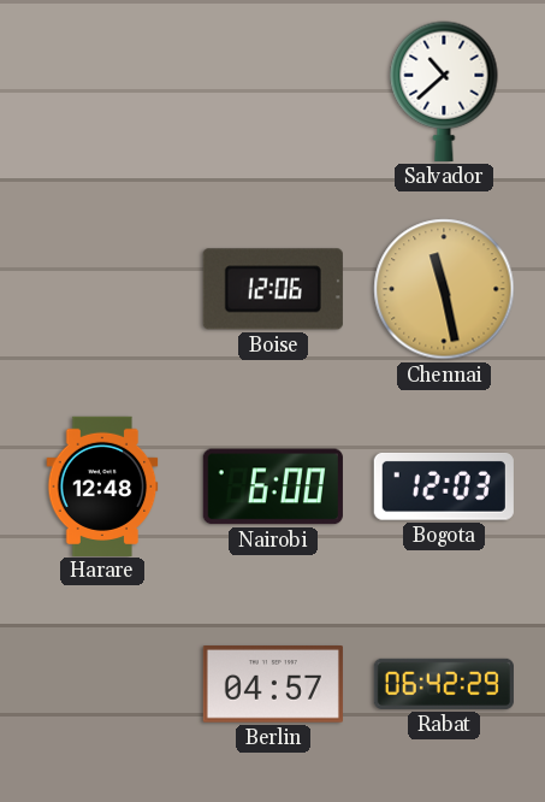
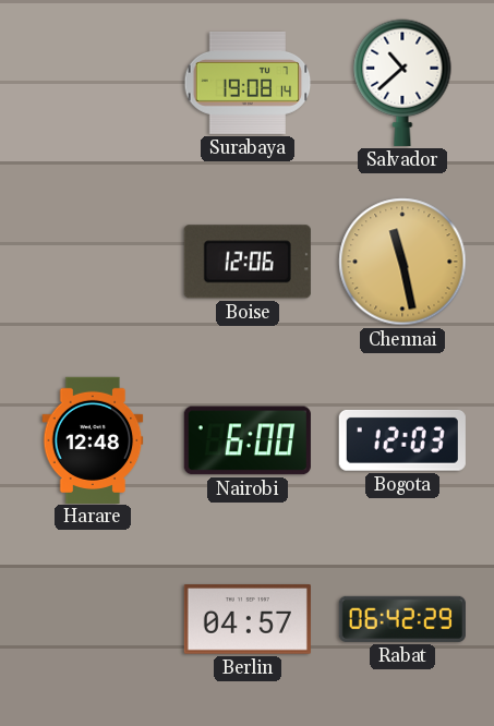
Surabaya: none -> 19:08 (248, 84)
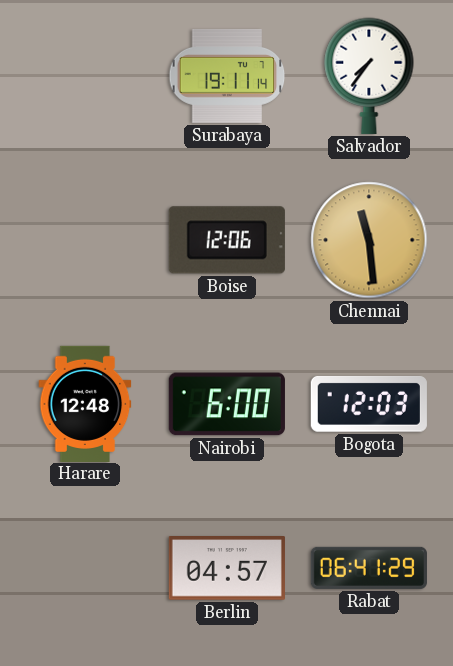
Surabaya: 19:08 -> 19:11 (227, 77)
Salvador: 10:38 -> 7:36 (369, 76)
Chennai: 11:28 -> 11:29 (369, 240)
Rabat: 06:42 -> 06:41 (369, 568)
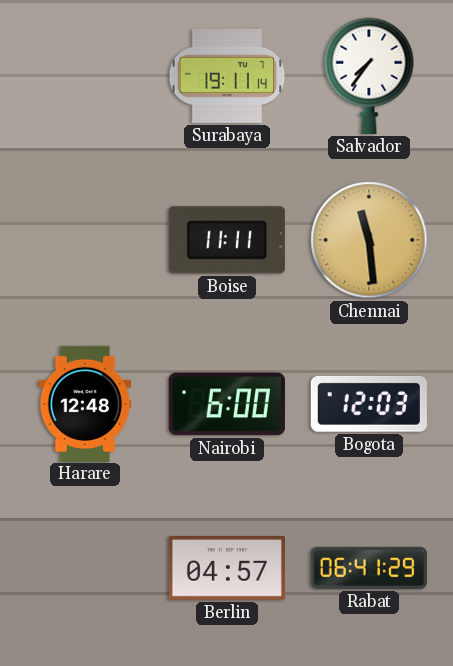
Boise: 12:06 -> 11:11 (227, 240)
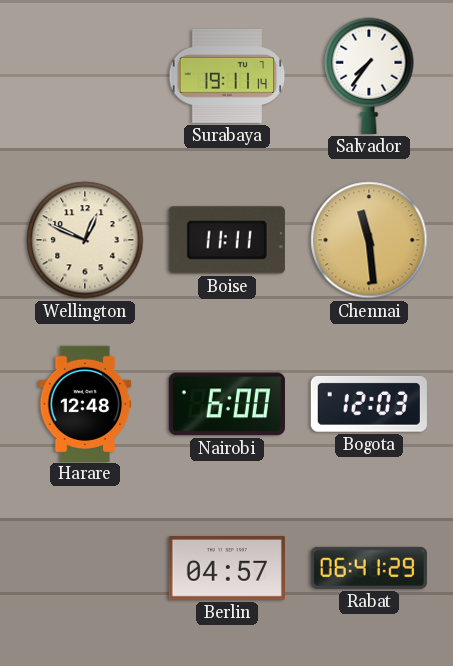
Wellington: none -> 12:49 (85, 240)
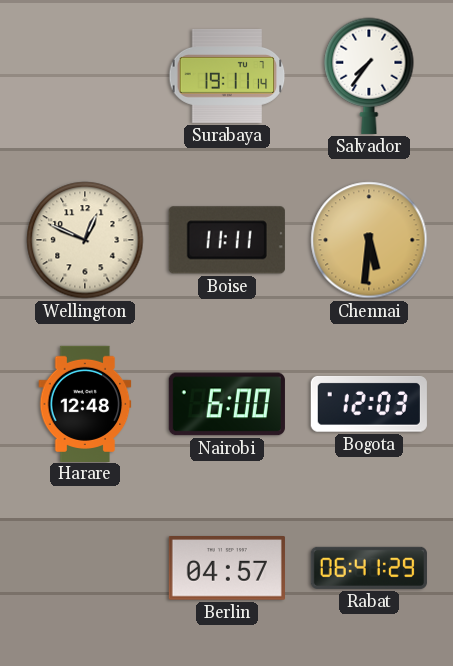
Chennai: 11:29 -> 5:31 (369, 240)
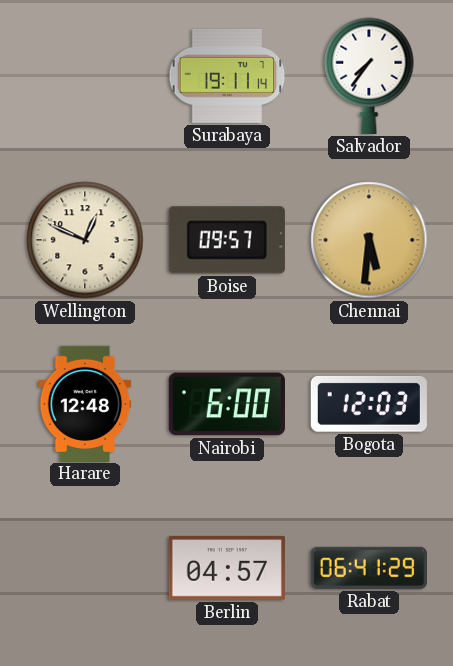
Boise: 11:11 -> 09:57 (227, 240)
